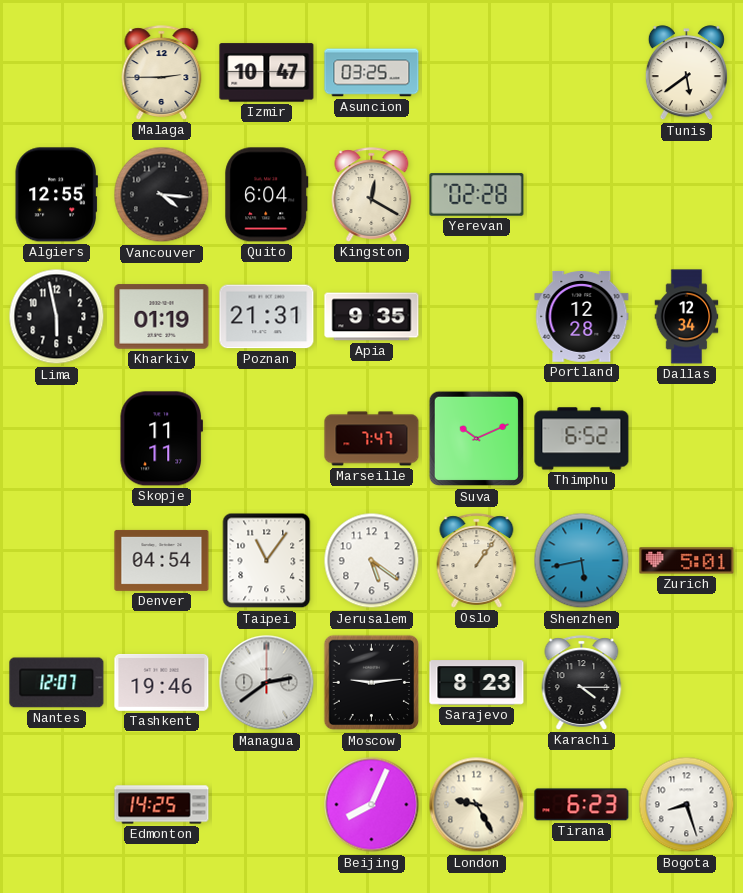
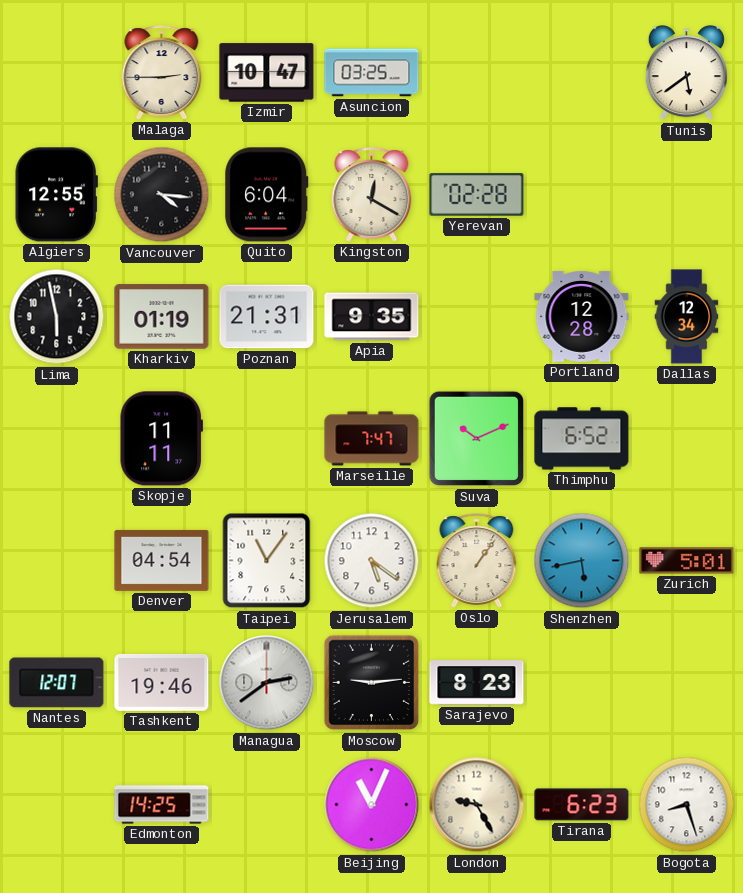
Karachi: 4:15 -> none (582, 683)
Beijing: 8:04 -> 11:04 (372, 805)
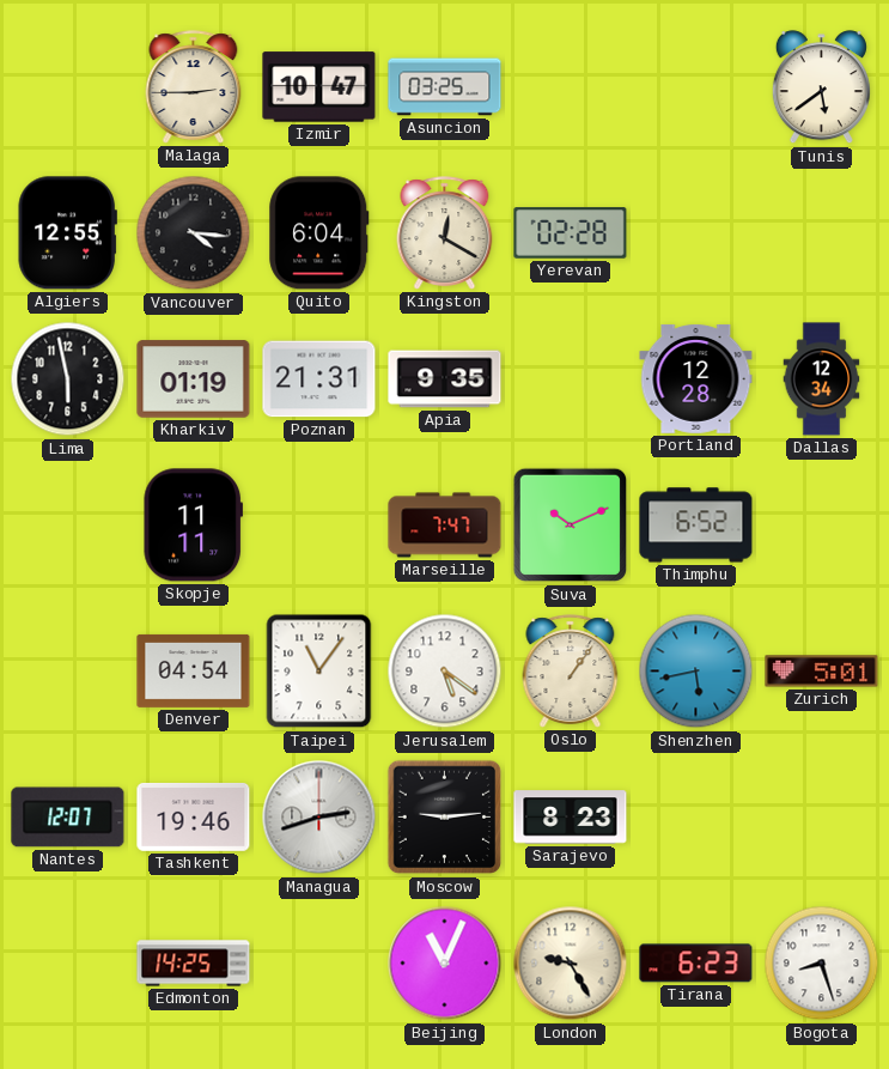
Managua: 2:39 -> 2:42 (319, 818)
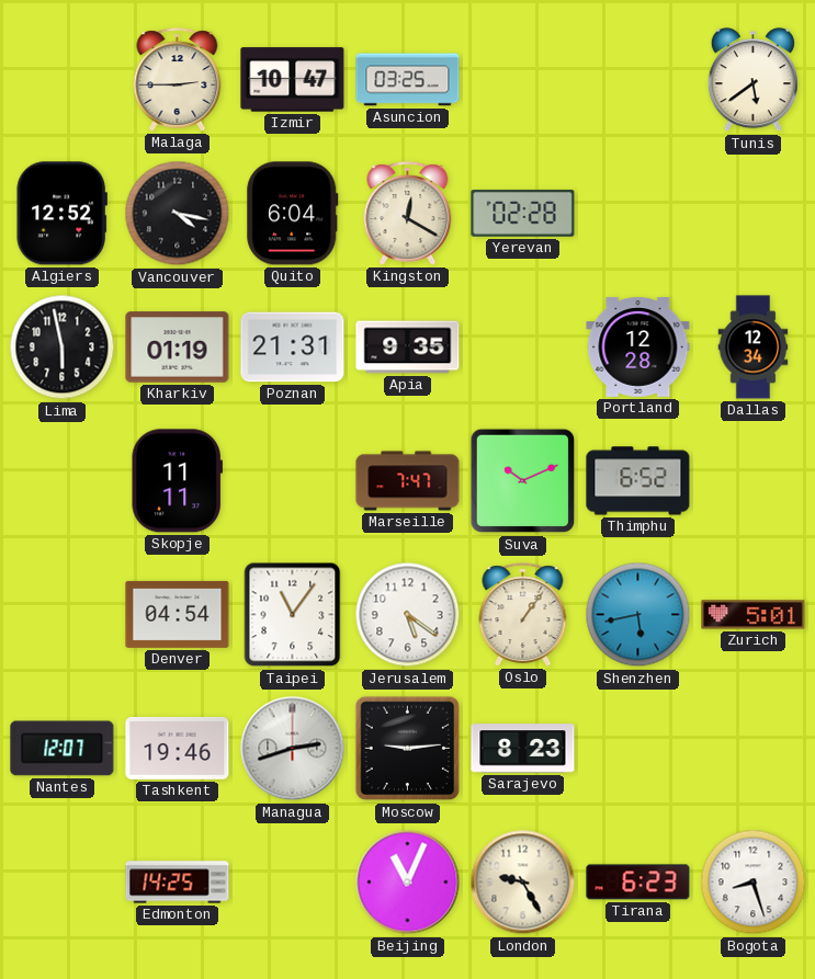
Algiers: 12:55 -> 12:52 (61, 214)
Vancouver: 4:16 -> 4:17 (178, 214)
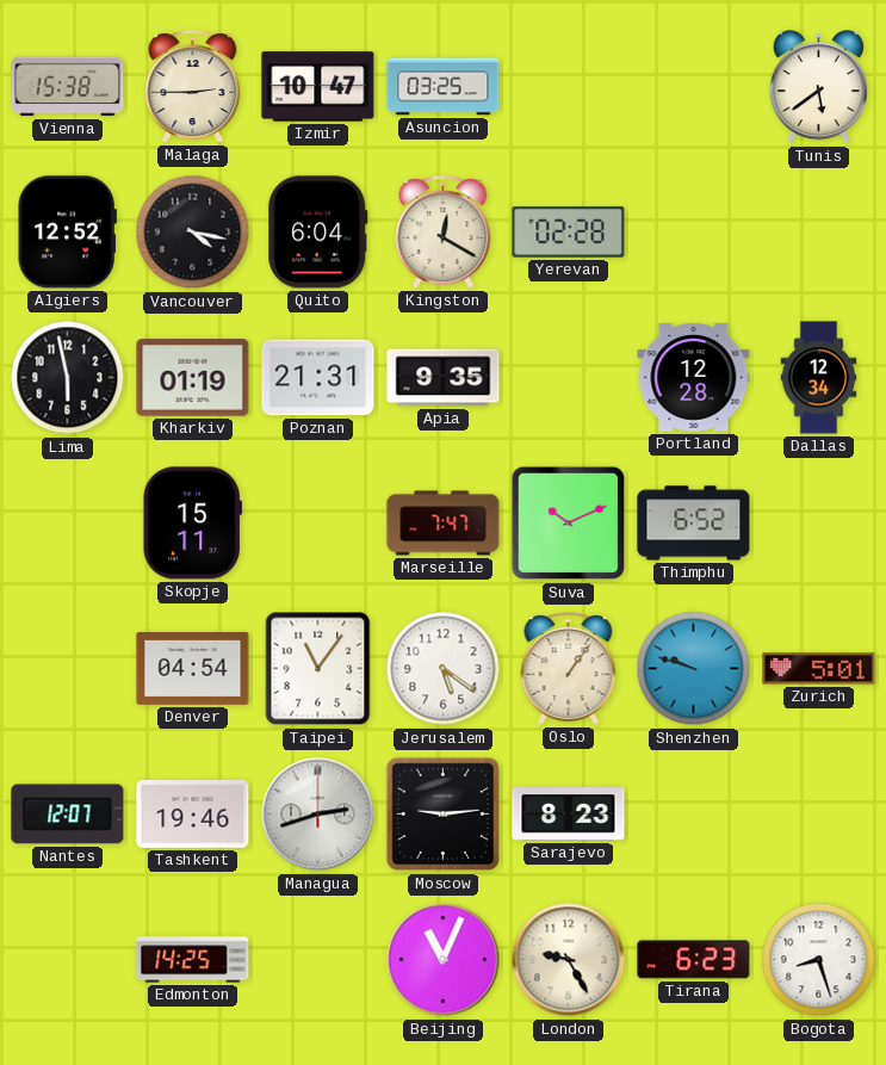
Vienna: none -> 15:38 (68, 87)
Skopje: 11:11 -> 15:11 (192, 524)
Shenzhen: 5:43 -> 9:48 (694, 669)
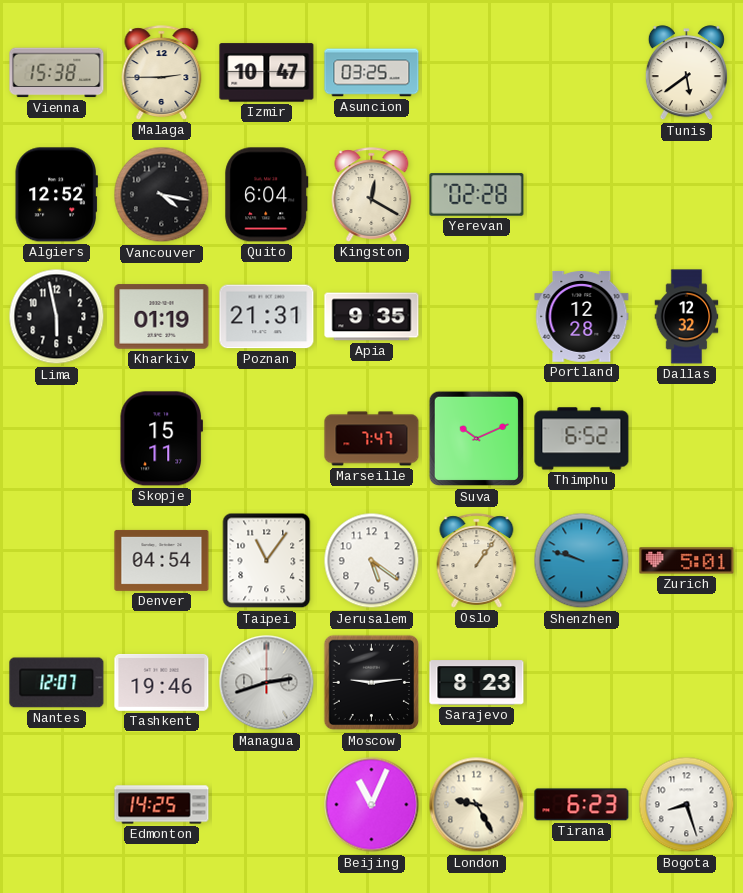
Dallas: 12:34 -> 12:32 (687, 317)
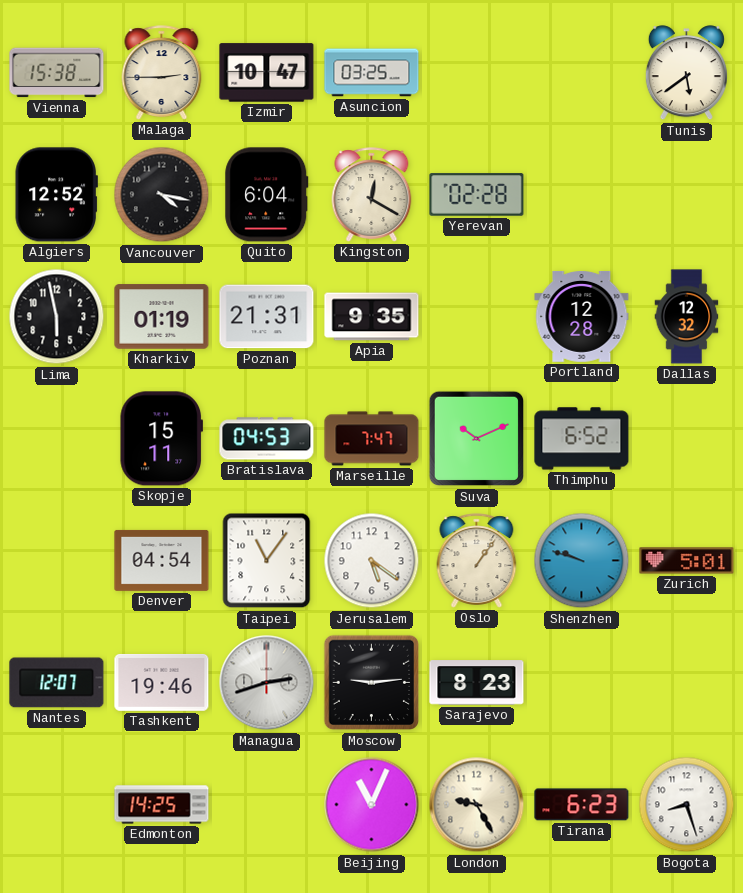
Bratislava: none -> 04:53 (267, 439)
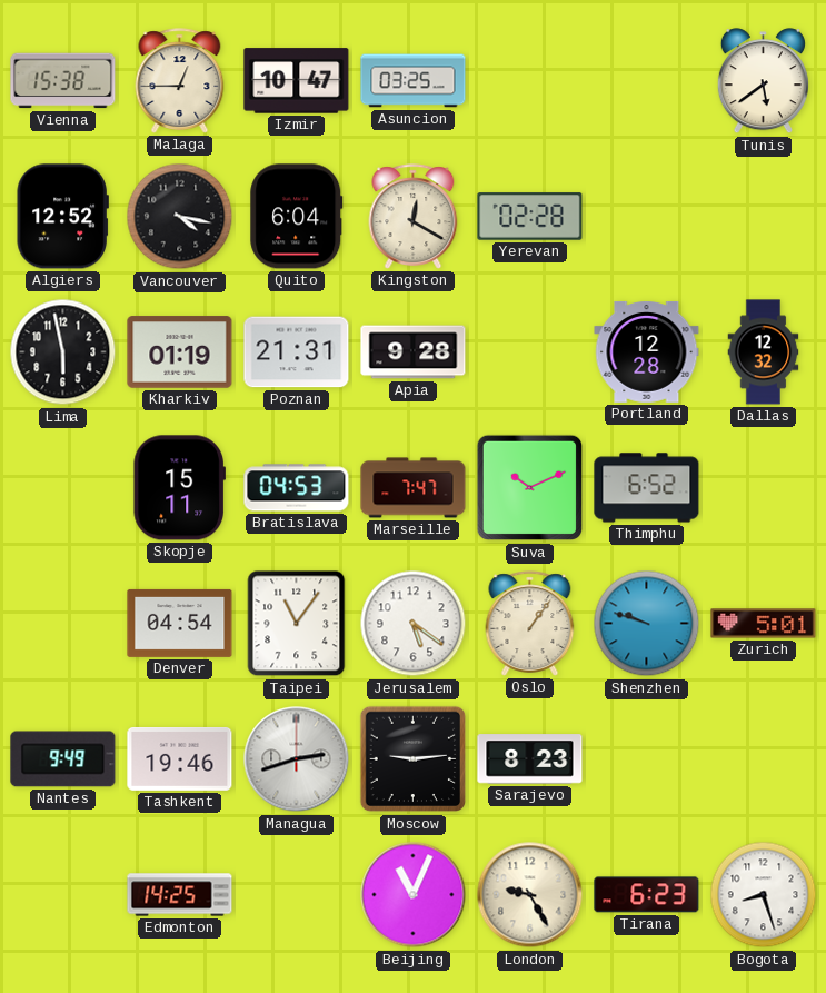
Malaga: 2:45 -> 12:45 (180, 81)
Apia: 9:35 -> 9:28 (414, 352)
Nantes: 12:07 -> 9:49 (63, 759)
